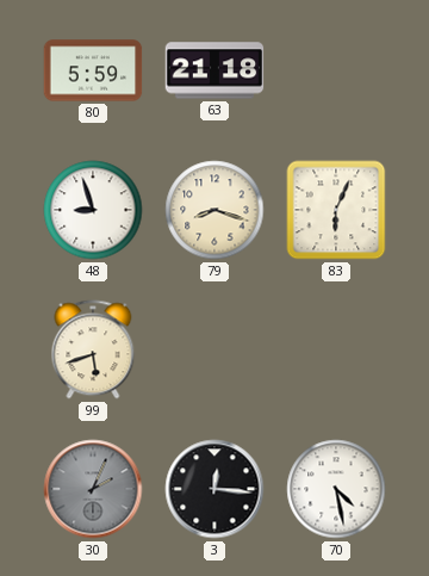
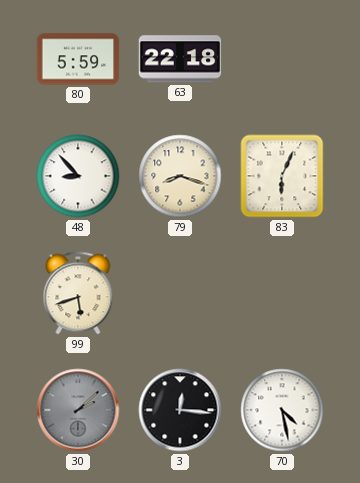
63: 21:18 -> 22:18 (180, 59)
48: 8:57 -> 8:53 (78, 176)
30: 2:04 -> 2:08 (78, 410)
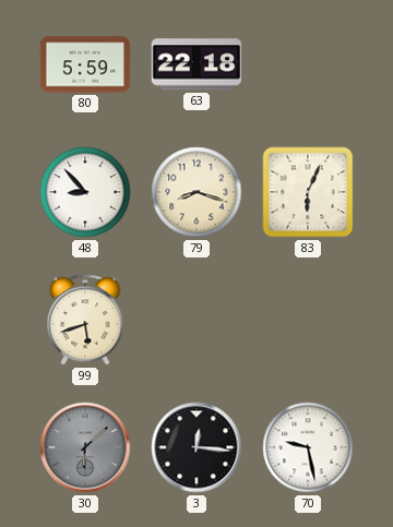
30: 2:08 -> 6:08 (85, 447)
70: 4:28 -> 9:28 (308, 447)
